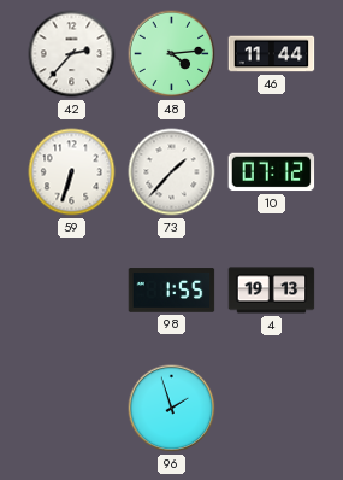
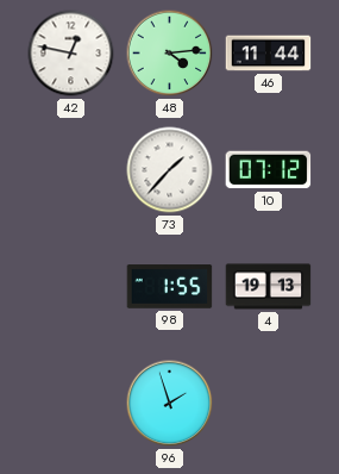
42: 2:37 -> 12:47 (71, 54)
59: 6:33 -> none (72, 172)
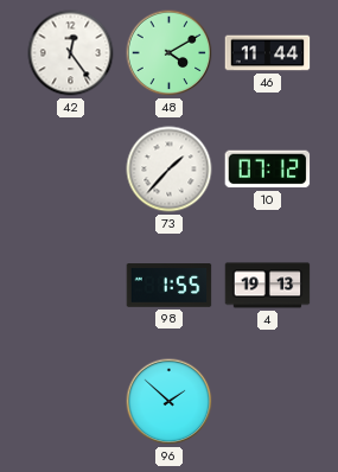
42: 12:47 -> 12:24 (71, 53)
48: 4:14 -> 4:10 (170, 53)
96: 1:57 -> 1:52 (170, 402)
